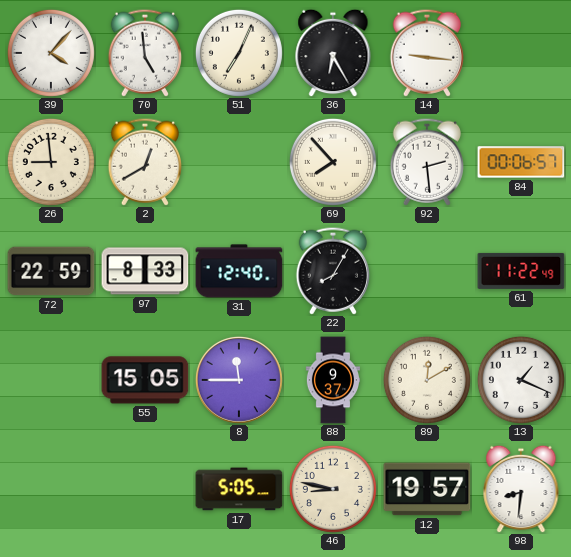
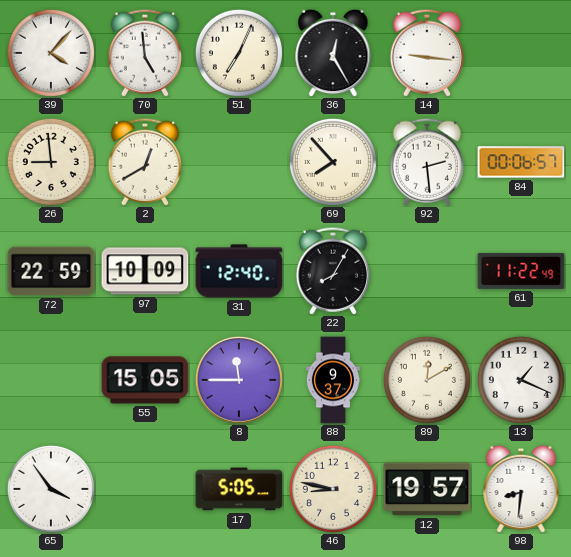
36: 6:25 -> 12:25 (333, 53)
97: 8:33 -> 10:09 (145, 271)
65: none -> 3:54 (51, 489)
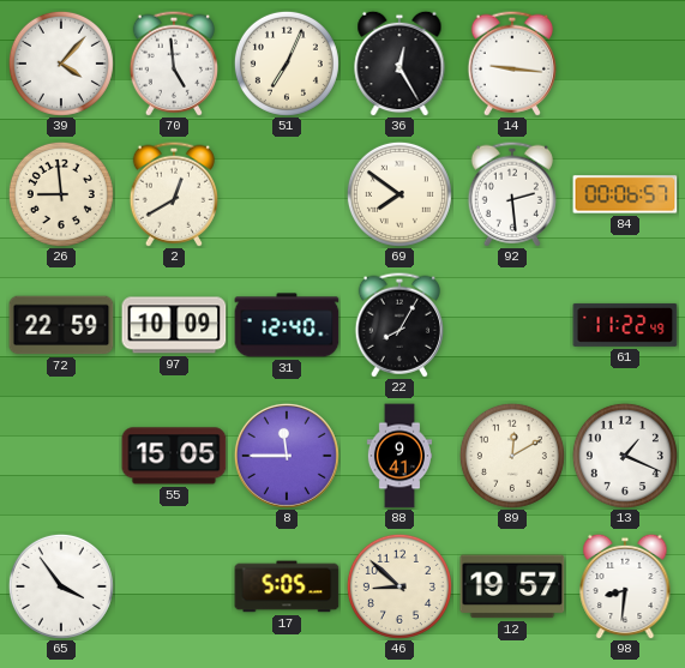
69: 7:53 -> 7:51 (399, 194)
88: 9:37 -> 9:41 (398, 456)
46: 8:47 -> 8:52 (399, 586)
